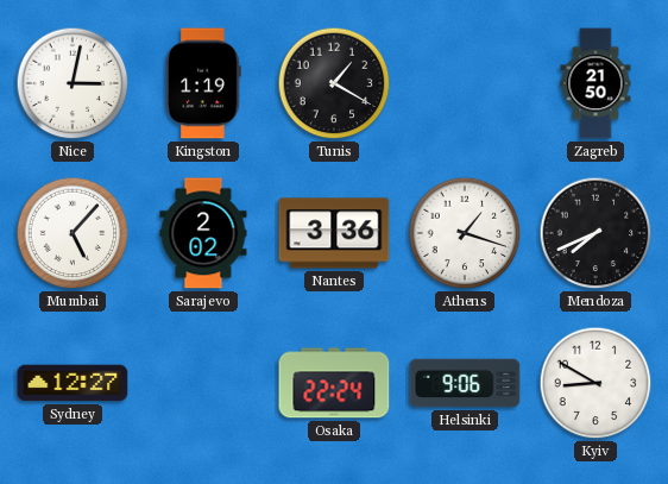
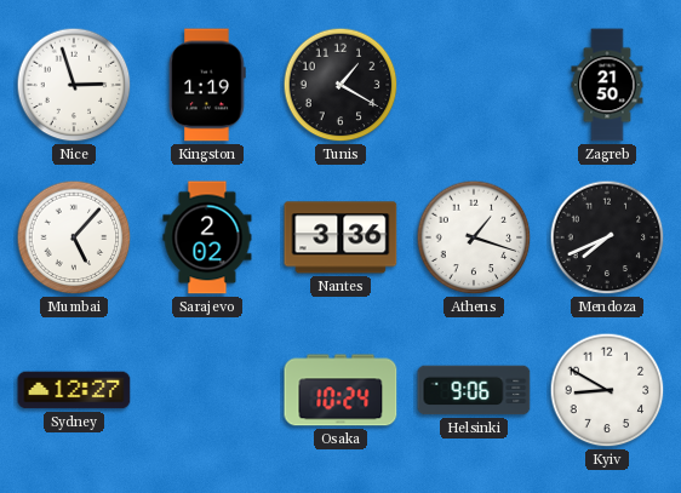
Nice: 3:02 -> 2:57 (74, 85)
Osaka: 22:24 -> 10:24 (340, 390)
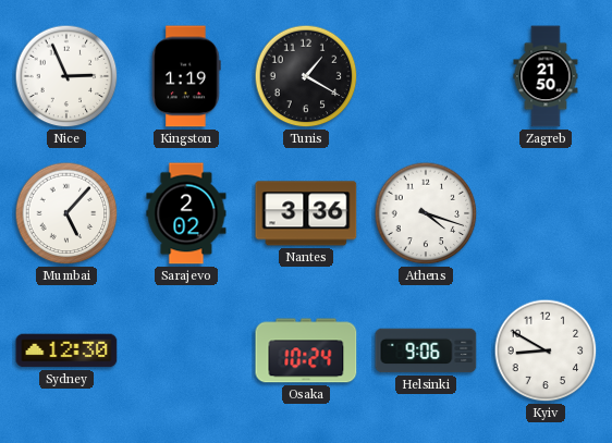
Nice: 2:57 -> 2:56 (66, 76)
Athens: 1:18 -> 4:18 (426, 213)
Mendoza: 7:41 -> none (607, 237)
Sydney: 12:27 -> 12:30 (66, 350)
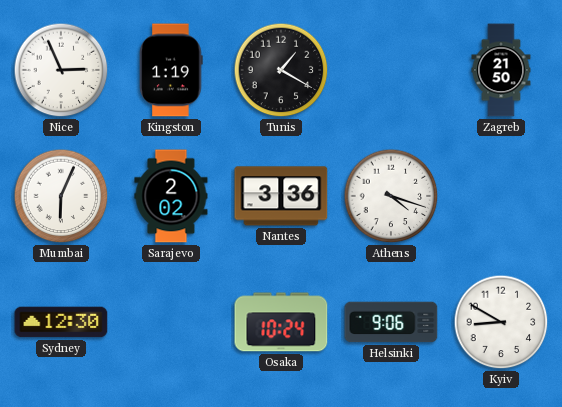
Mumbai: 5:07 -> 6:04 (61, 196)
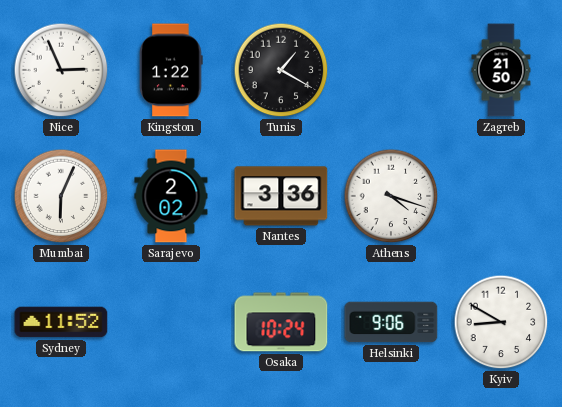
Kingston: 1:19 -> 1:22 (171, 70)
Sydney: 12:30 -> 11:52 (61, 322)
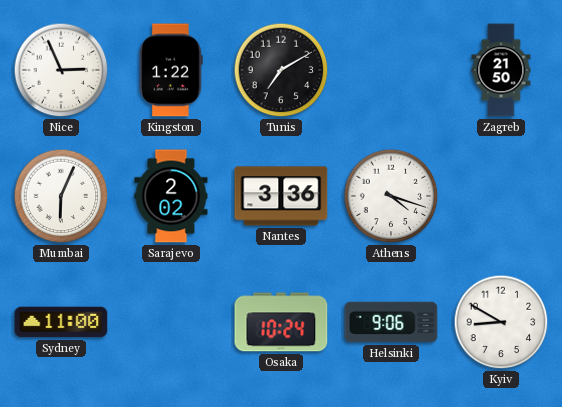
Tunis: 1:20 -> 7:10 (281, 70)
Sydney: 11:52 -> 11:00 (61, 322)
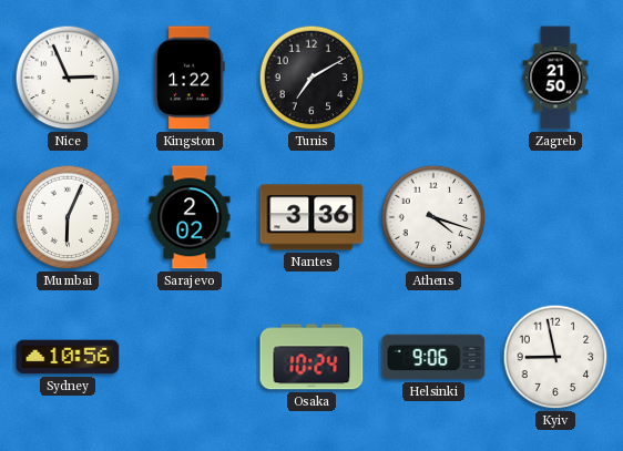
Sydney: 11:00 -> 10:56 (68, 357)
Kyiv: 8:50 -> 8:58 (555, 357)
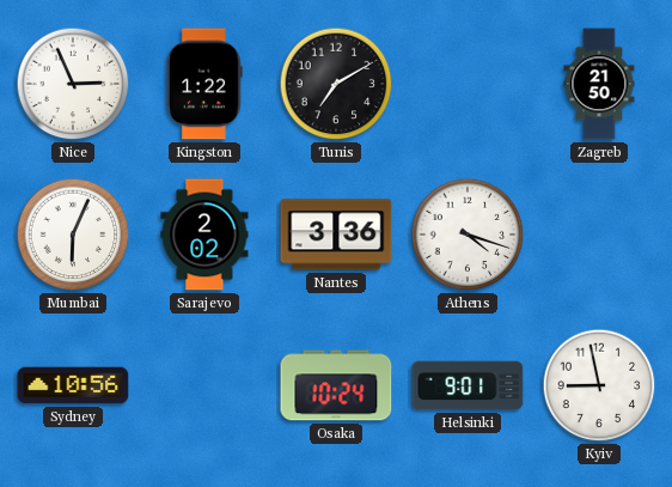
Helsinki: 9:06 -> 9:01 (468, 385)
